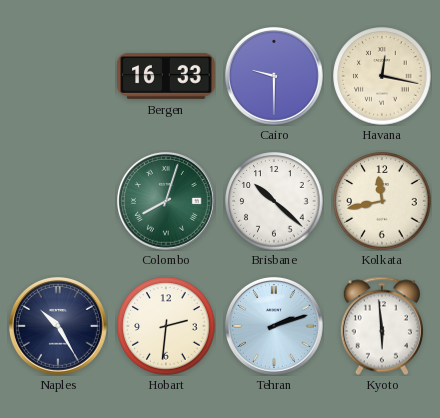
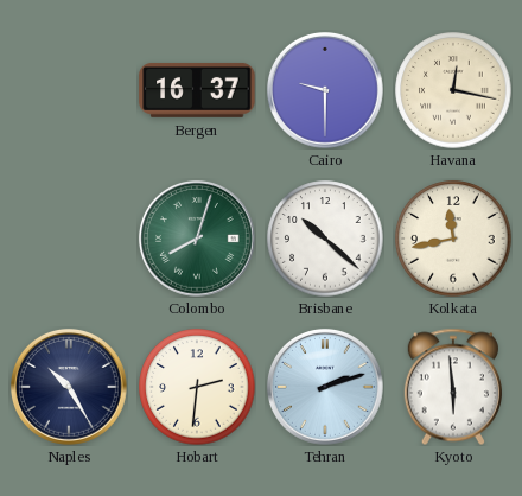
Bergen: 16:33 -> 16:37 (197, 90)
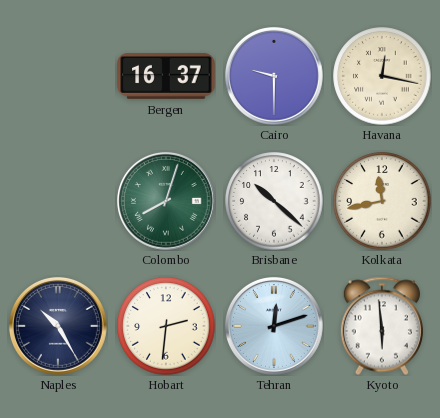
Tehran: 2:12 -> 12:12 (274, 326)
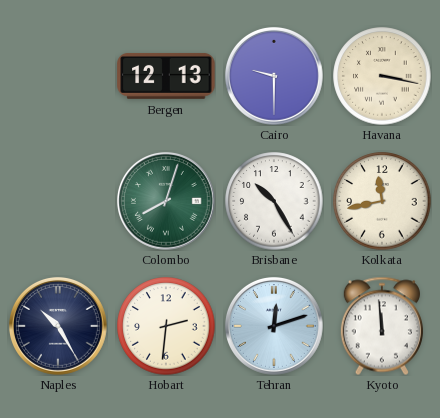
Bergen: 16:37 -> 12:13 (166, 76)
Havana: 12:17 -> 3:17 (382, 76)
Brisbane: 10:22 -> 10:25 (274, 201)
Kyoto: 5:59 -> 11:59 (382, 326)
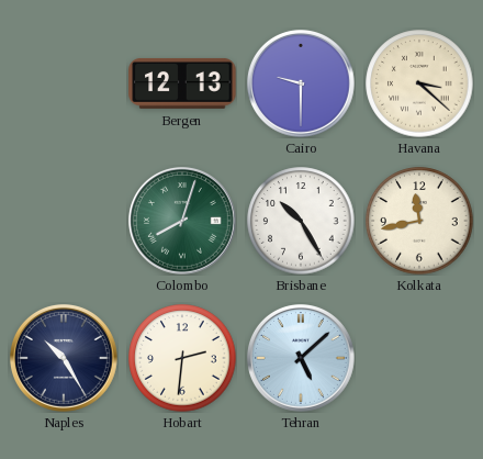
Havana: 3:17 -> 3:22 (419, 83)
Tehran: 12:12 -> 5:08 (301, 358)
Kyoto: 11:59 -> none (382, 326)
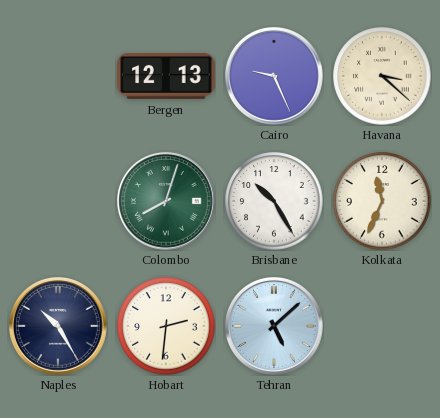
Cairo: 9:30 -> 9:26 (274, 76)
Kolkata: 11:43 -> 11:34 (382, 201)
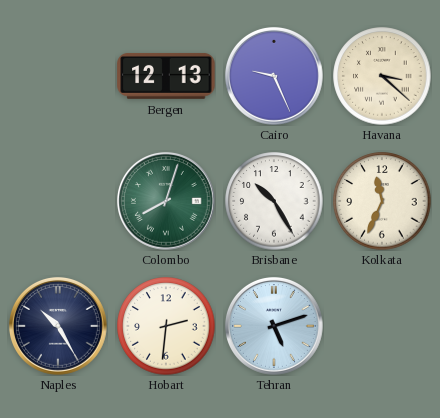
Tehran: 5:08 -> 5:12 (274, 326)
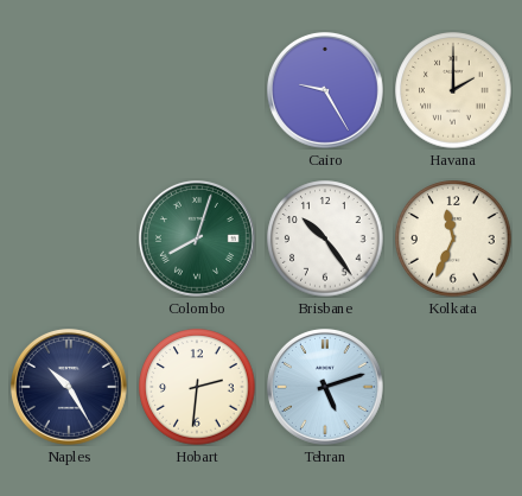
Bergen: 12:13 -> none (166, 76)
Cairo: 9:26 -> 9:25 (325, 90)
Havana: 3:22 -> 2:00 (453, 90)
Brisbane: 10:25 -> 10:24 (325, 239)
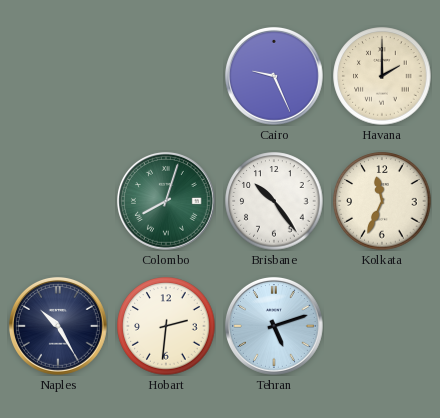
Cairo: 9:25 -> 9:26 (274, 76)
